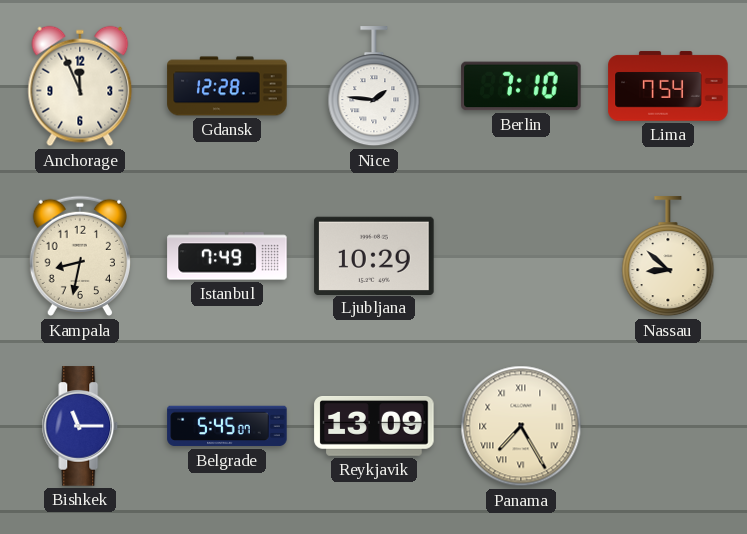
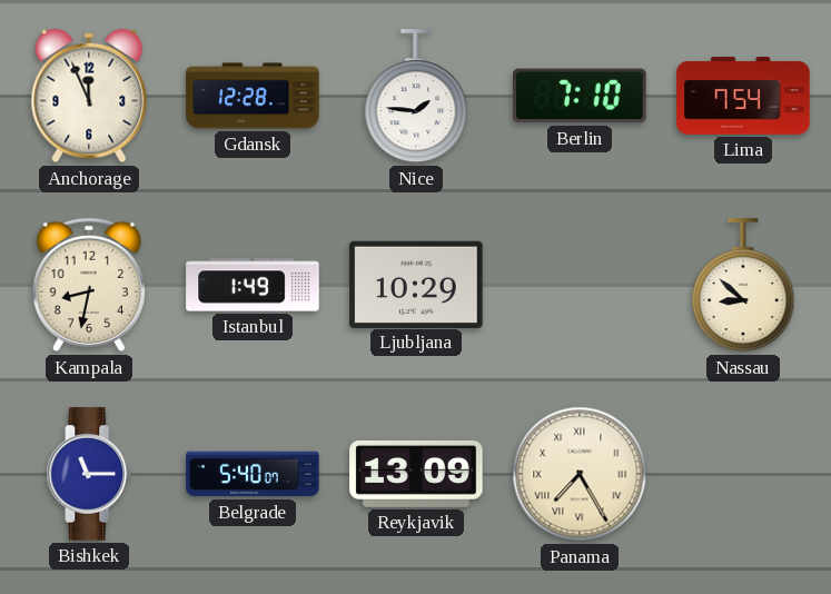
Istanbul: 7:49 -> 1:49 (253, 285)
Belgrade: 5:45 -> 5:40 (253, 474)
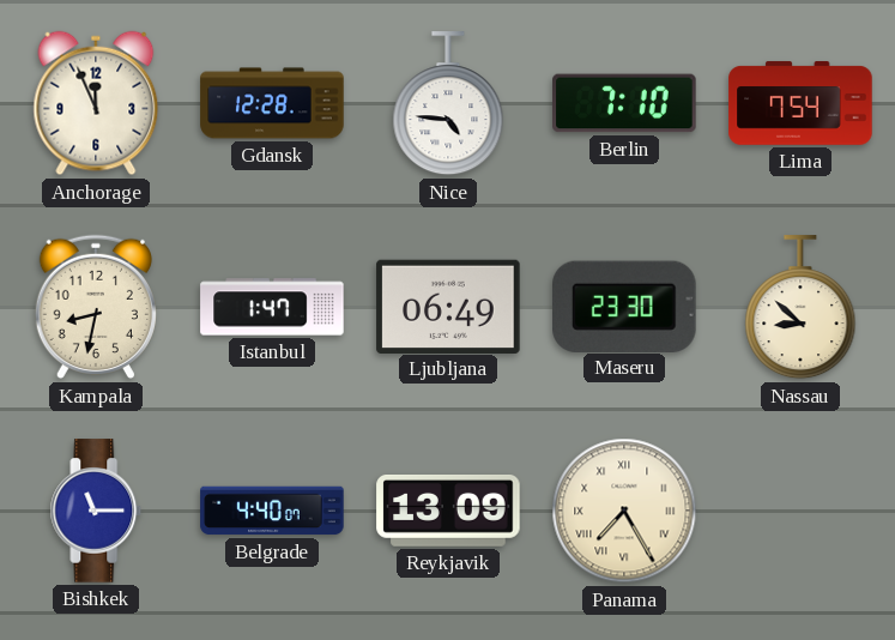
Nice: 1:46 -> 4:46 (448, 104)
Istanbul: 1:49 -> 1:47 (272, 307)
Ljubljana: 10:29 -> 06:49 (448, 306)
Maseru: none -> 23:30 (625, 306)
Belgrade: 5:40 -> 4:40 (272, 511)
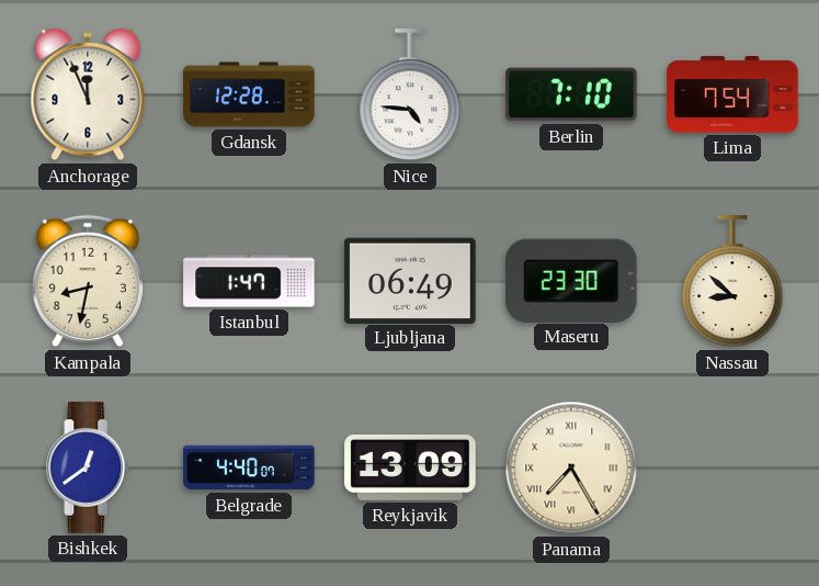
Bishkek: 11:15 -> 12:39 (88, 467)
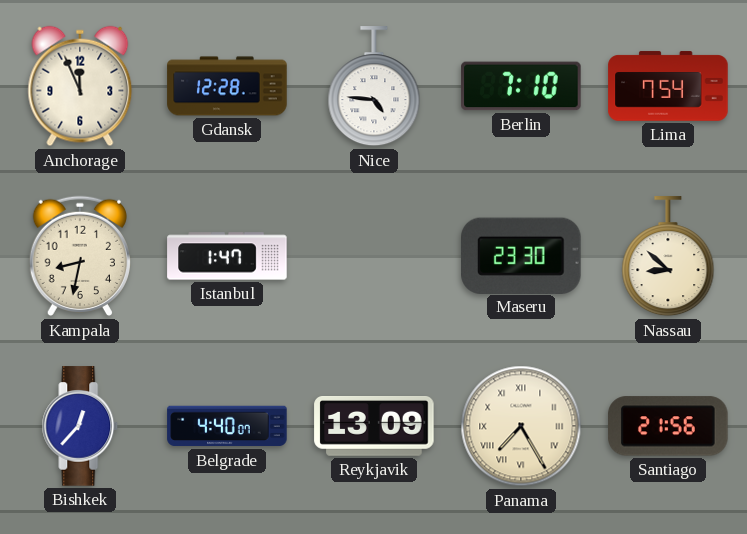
Ljubljana: 06:49 -> none (410, 280)
Bishkek: 12:39 -> 12:37 (80, 426)
Santiago: none -> 21:56 (668, 426)
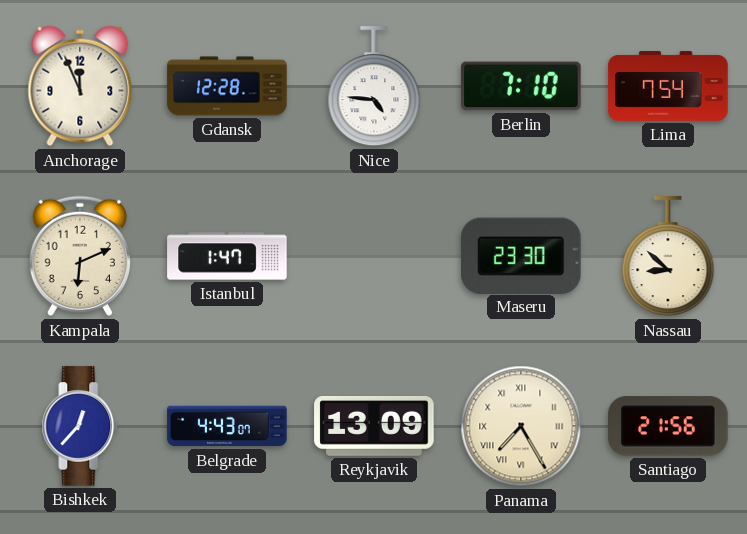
Kampala: 8:32 -> 6:11 (80, 256)
Belgrade: 4:40 -> 4:43 (227, 426)
